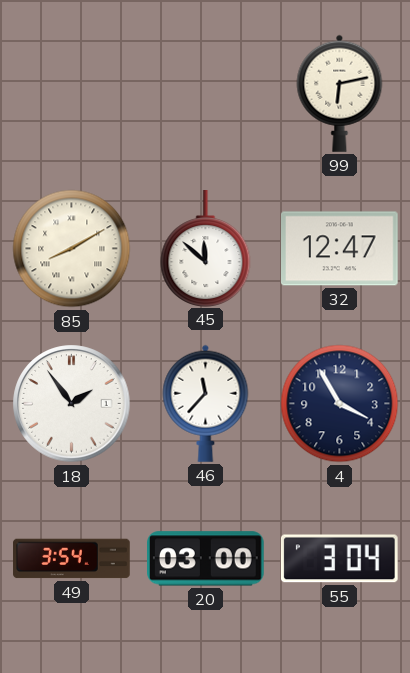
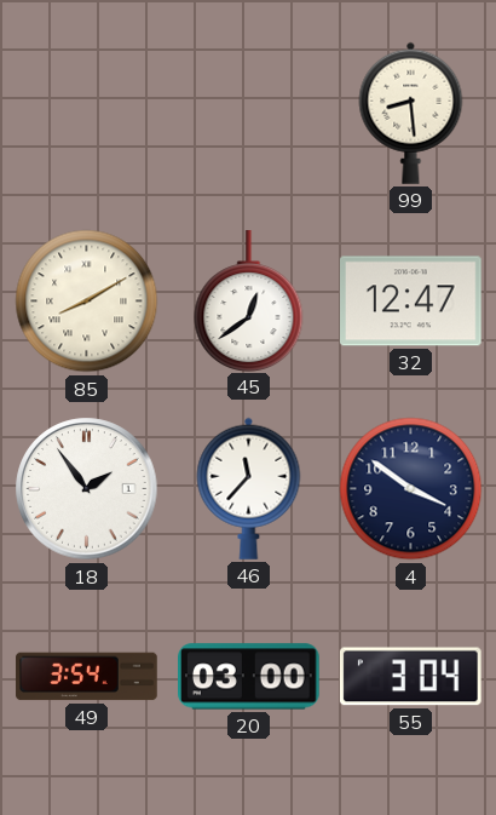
99: 6:13 -> 8:29 (411, 113)
45: 11:52 -> 12:39 (249, 300)
4: 3:55 -> 3:51 (411, 489)
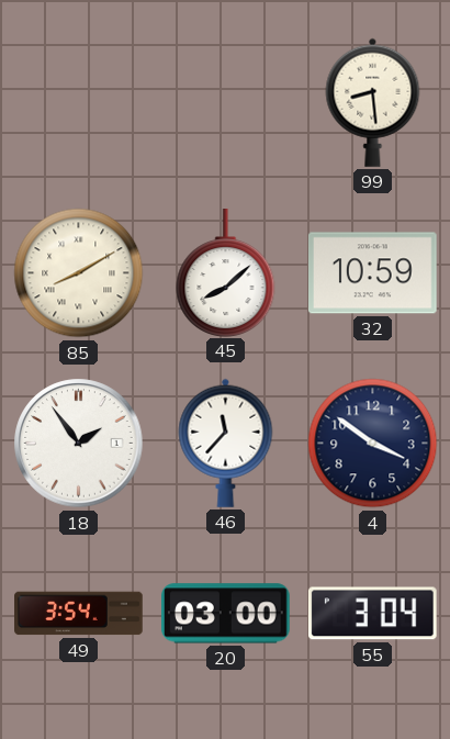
45: 12:39 -> 8:08 (226, 272)
32: 12:47 -> 10:59 (373, 273)
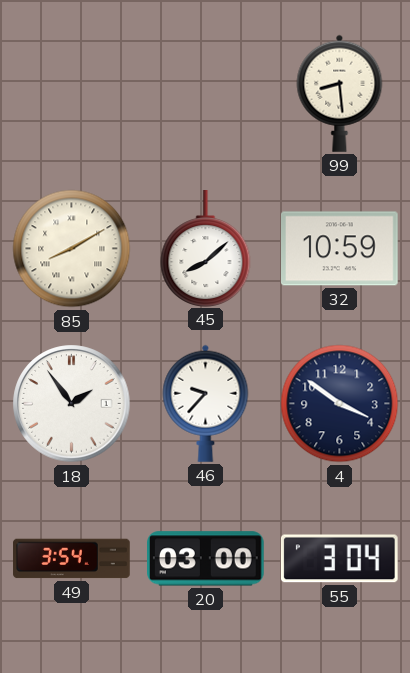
46: 11:37 -> 9:37 (206, 403)
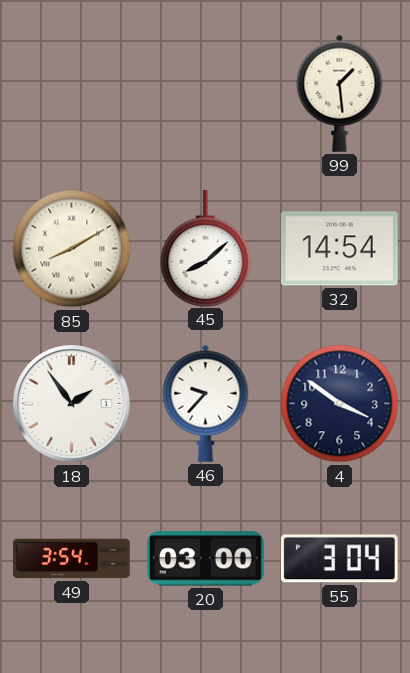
99: 8:29 -> 1:29 (340, 93)
32: 10:59 -> 14:54 (340, 249)
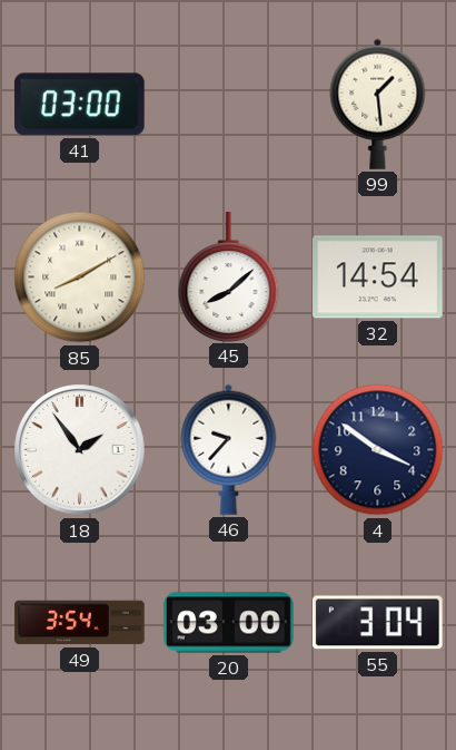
41: none -> 03:00 (80, 105)
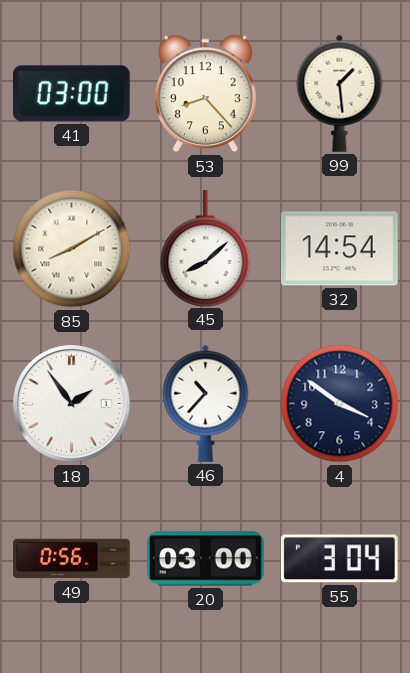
53: none -> 8:23 (205, 94)
46: 9:37 -> 10:37 (206, 403)
49: 3:54 -> 0:56 (72, 559)
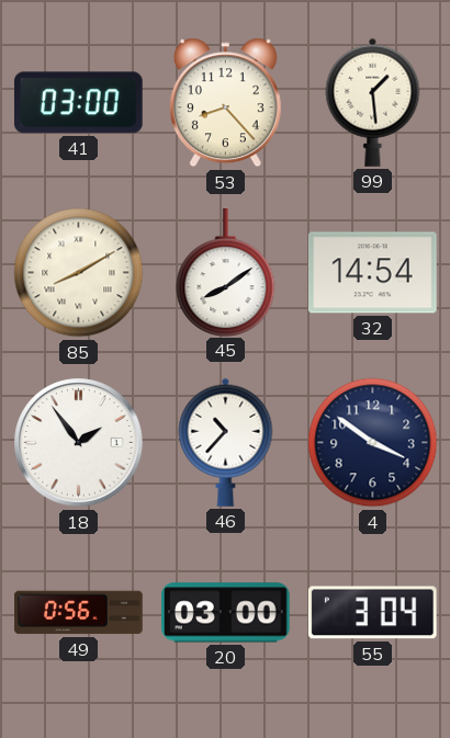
45: 8:08 -> 8:09 (226, 272)
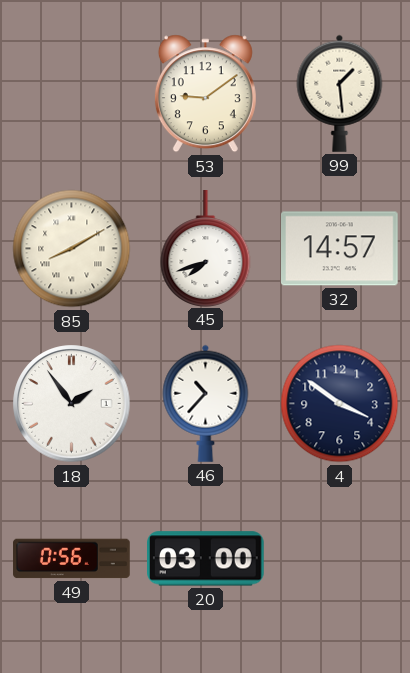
41: 03:00 -> none (79, 103)
53: 8:23 -> 9:09 (205, 94)
45: 8:09 -> 7:42 (206, 248)
32: 14:54 -> 14:57 (340, 249)
55: 3:04 -> none (372, 613)
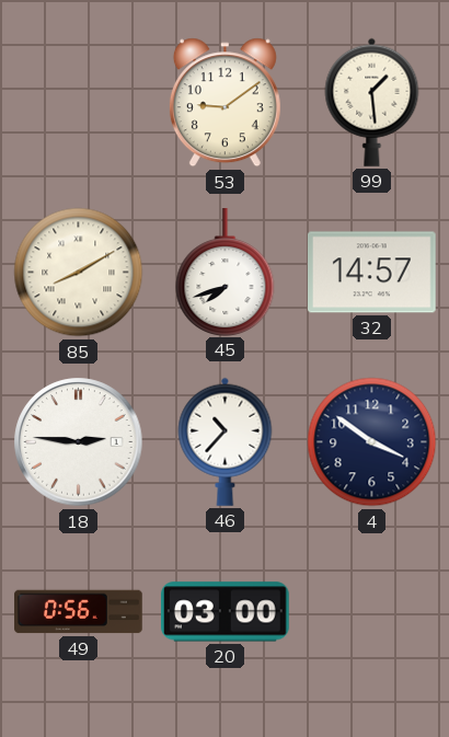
18: 1:54 -> 2:46 (79, 442)
